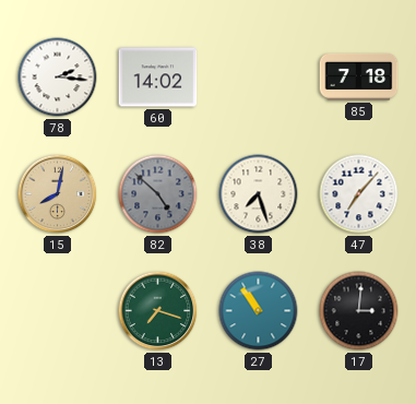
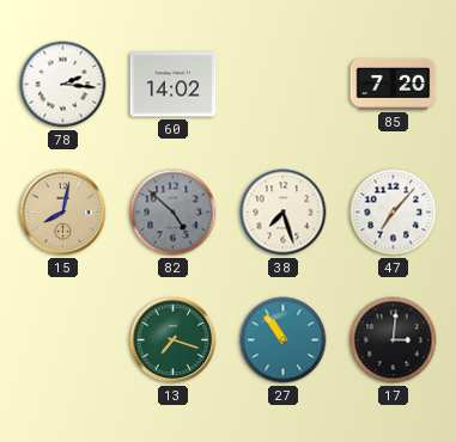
85: 7:18 -> 7:20 (394, 84)
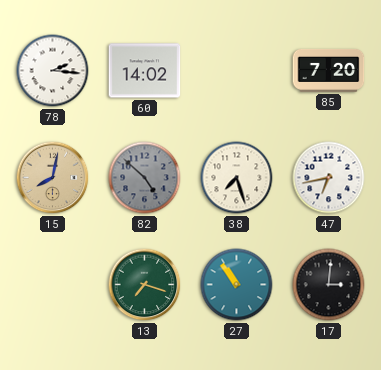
47: 7:07 -> 6:43 (329, 178)
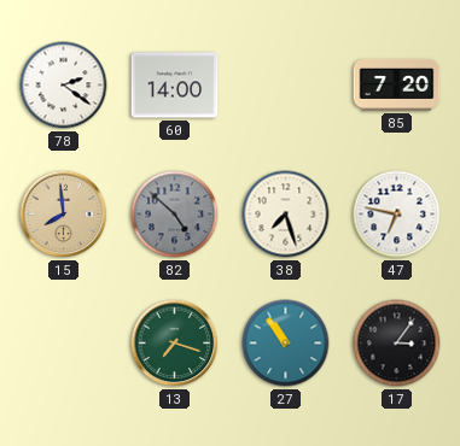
78: 2:16 -> 2:21 (64, 86)
60: 14:02 -> 14:00 (175, 86)
15: 8:02 -> 7:59 (64, 215)
47: 6:43 -> 6:47 (397, 215)
17: 3:01 -> 3:06 (397, 344)
